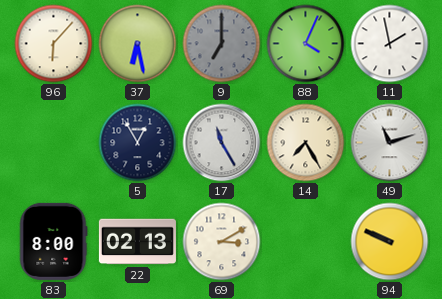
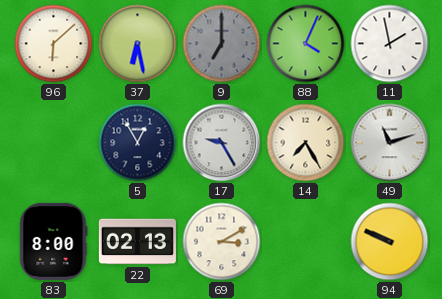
96: 6:07 -> 6:08 (54, 44)
17: 11:25 -> 9:25 (222, 143)
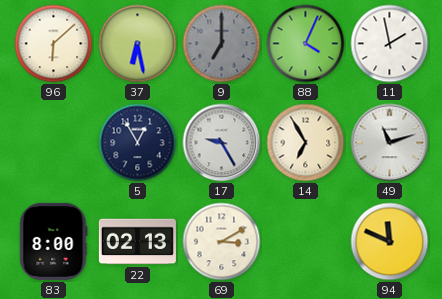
14: 7:25 -> 6:55 (306, 143)
94: 9:49 -> 11:49 (390, 242)
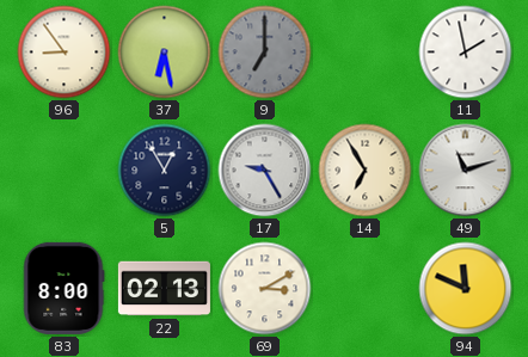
96: 6:08 -> 8:54 (65, 53)
88: 4:04 -> none (306, 44)
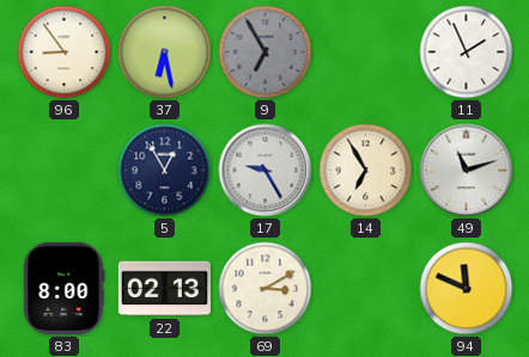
9: 7:00 -> 6:55 (266, 53)
11: 1:58 -> 1:56 (467, 53)
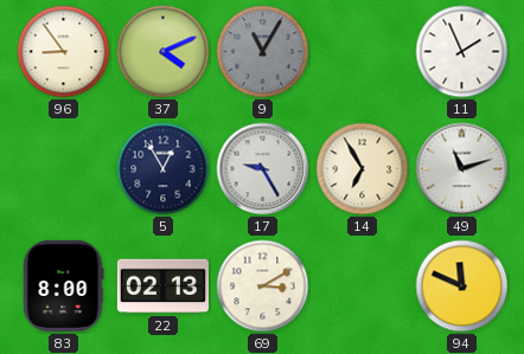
37: 6:28 -> 4:11 (164, 52)
9: 6:55 -> 11:05 (263, 52)
